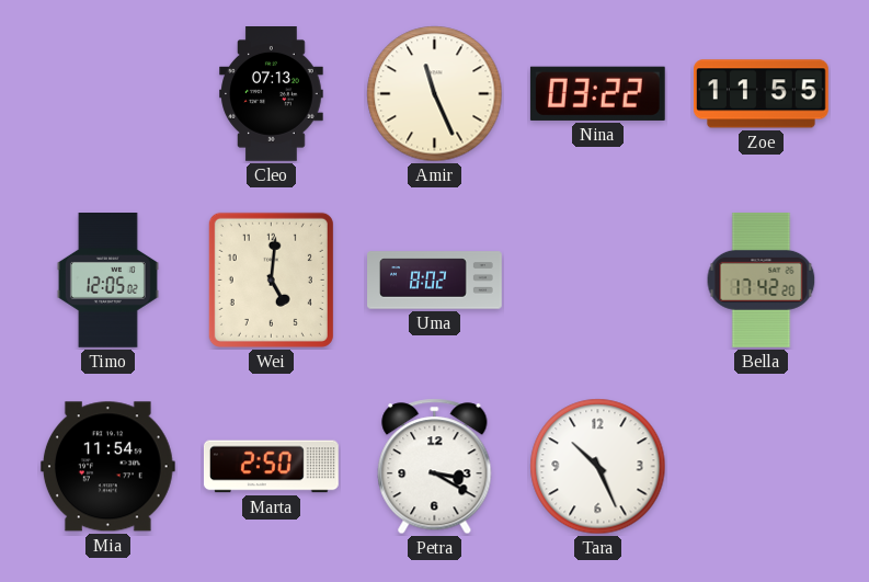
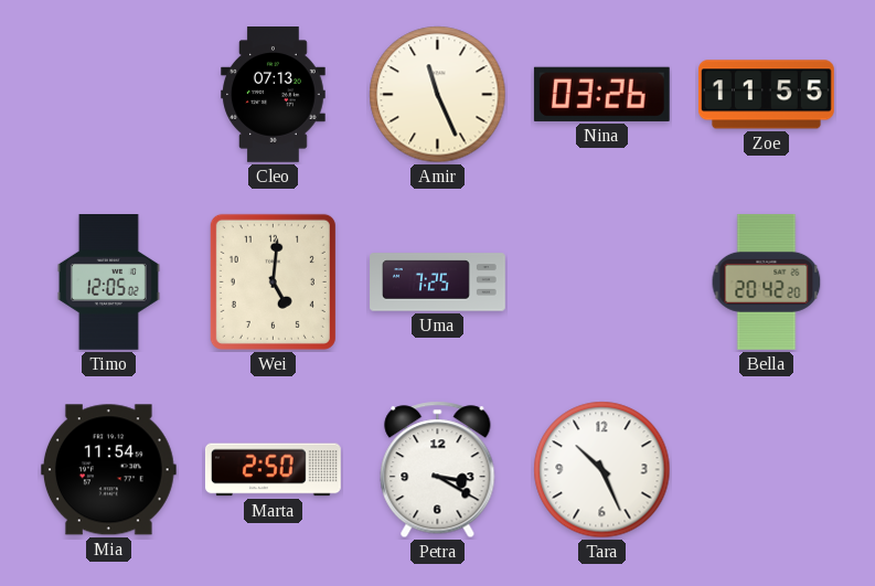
Nina: 03:22 -> 03:26 (601, 94)
Uma: 8:02 -> 7:25 (438, 283)
Bella: 17:42 -> 20:42 (767, 281)
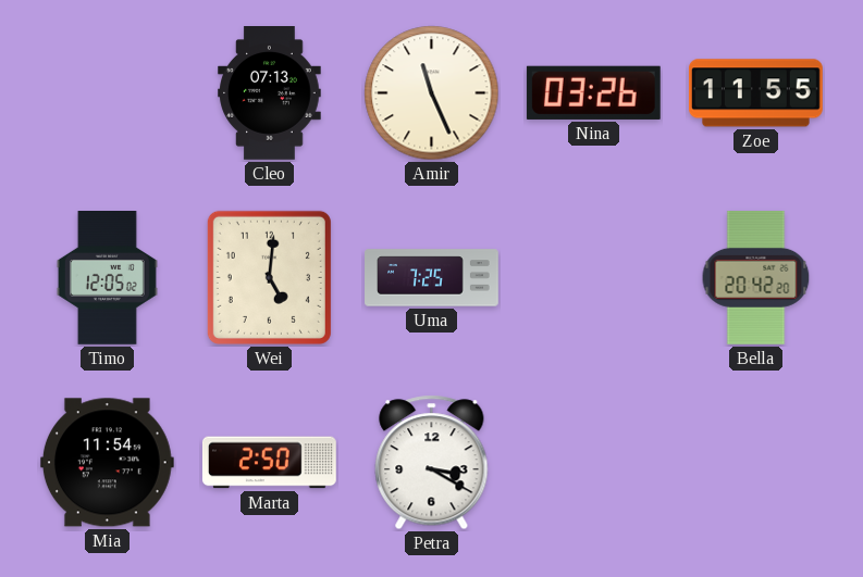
Tara: 10:26 -> none (602, 470)
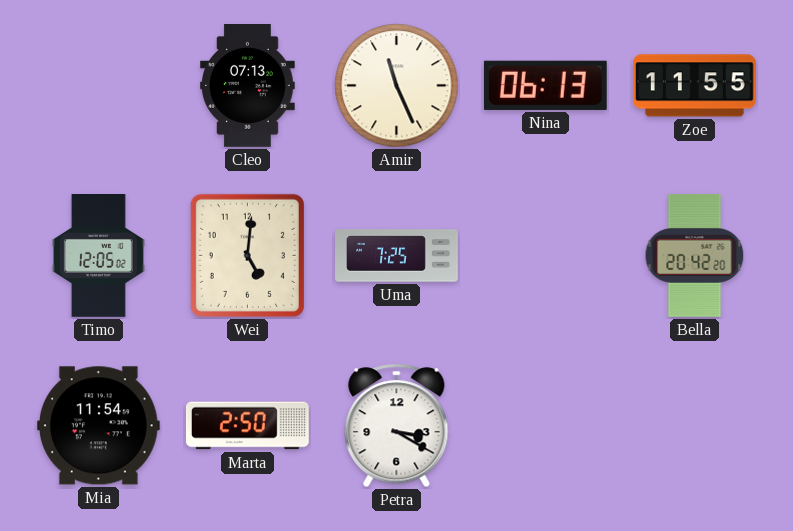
Nina: 03:26 -> 06:13 (545, 85)
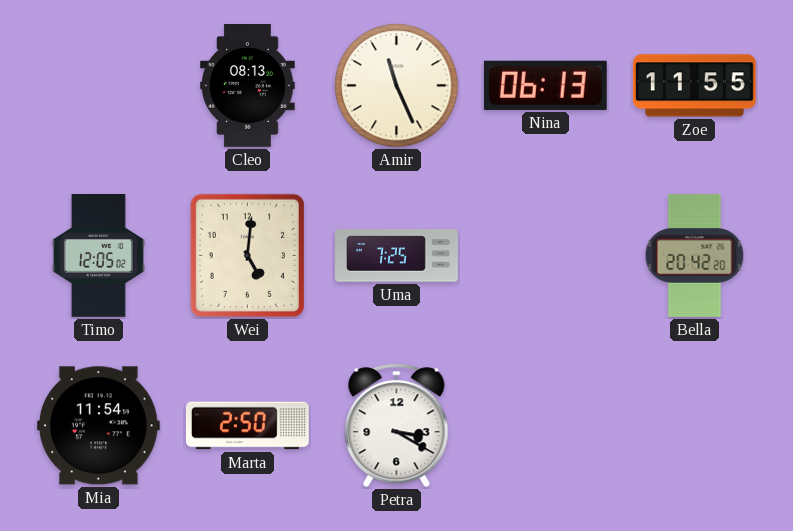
Cleo: 07:13 -> 08:13 (248, 86)
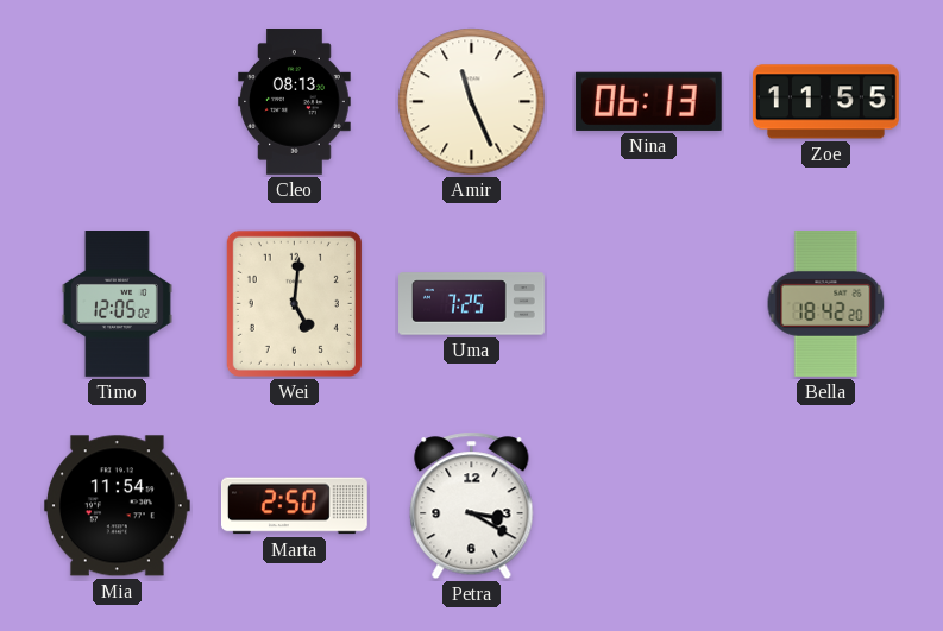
Bella: 20:42 -> 18:42 (826, 303)
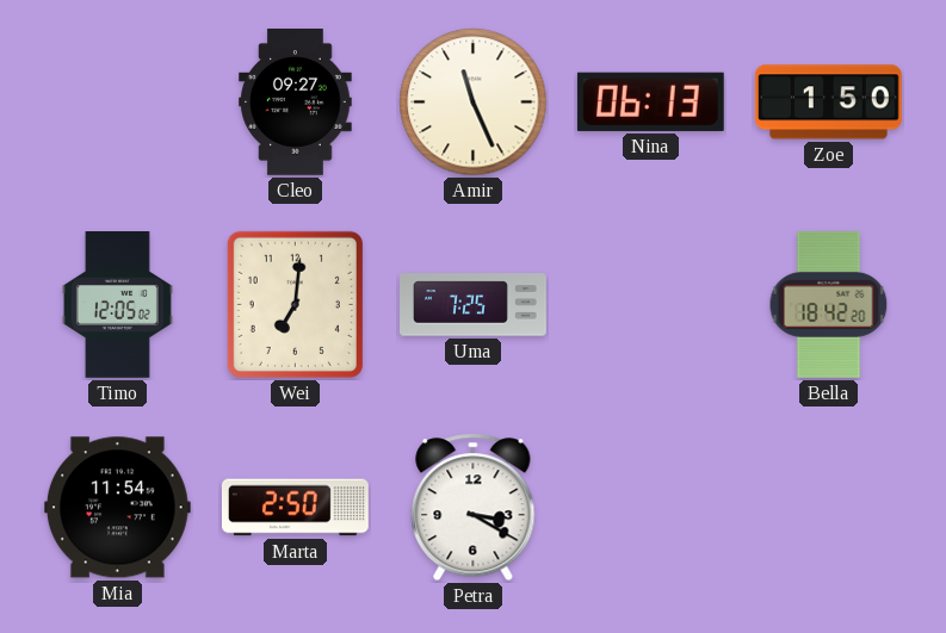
Cleo: 08:13 -> 09:27 (296, 103)
Zoe: 11:55 -> 1:50 (828, 103)
Wei: 5:01 -> 7:01 (295, 304)
